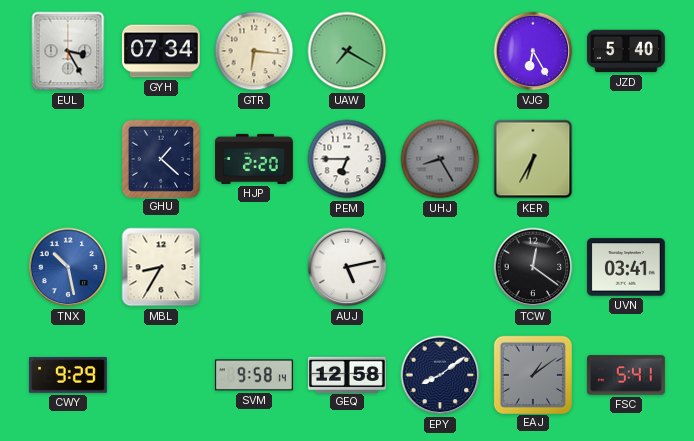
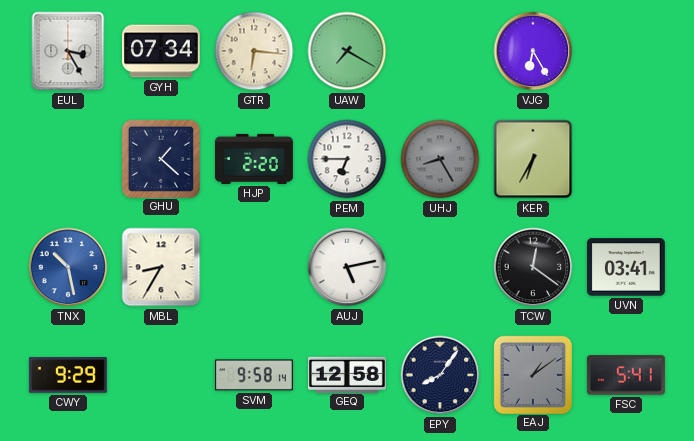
JZD: 5:40 -> none (626, 51)
EPY: 8:09 -> 8:06 (440, 375)
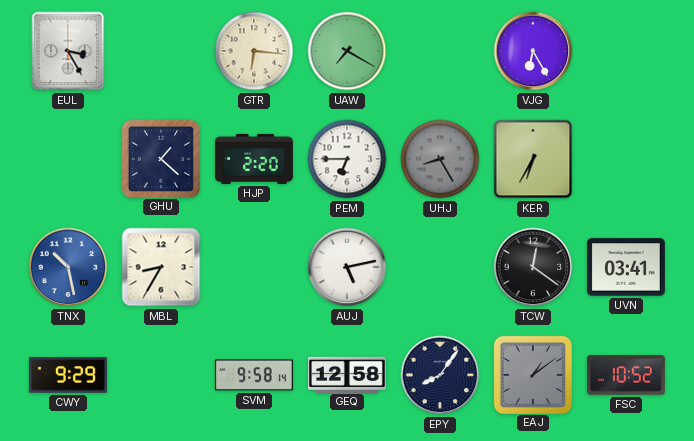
GYH: 07:34 -> none (161, 51)
FSC: 5:41 -> 10:52 (626, 375)
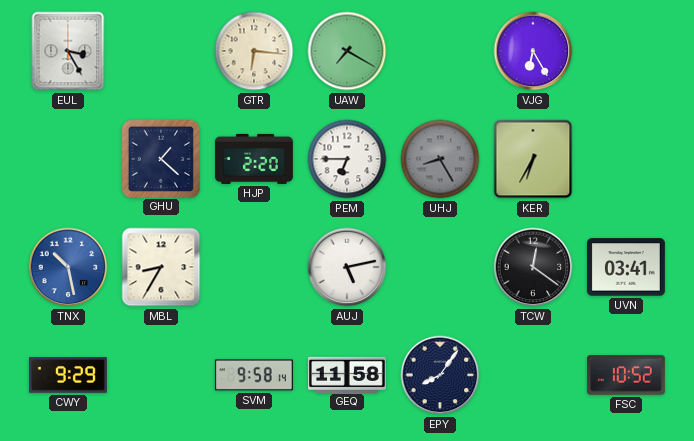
GEQ: 12:58 -> 11:58 (347, 374)
EAJ: 1:09 -> none (532, 374)
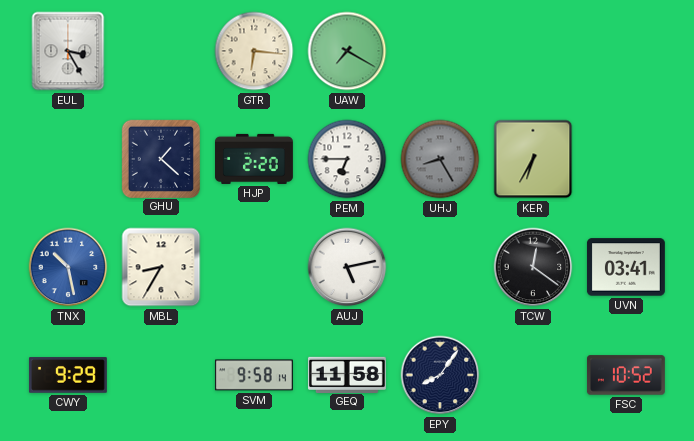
VJG: 6:25 -> none (533, 51)
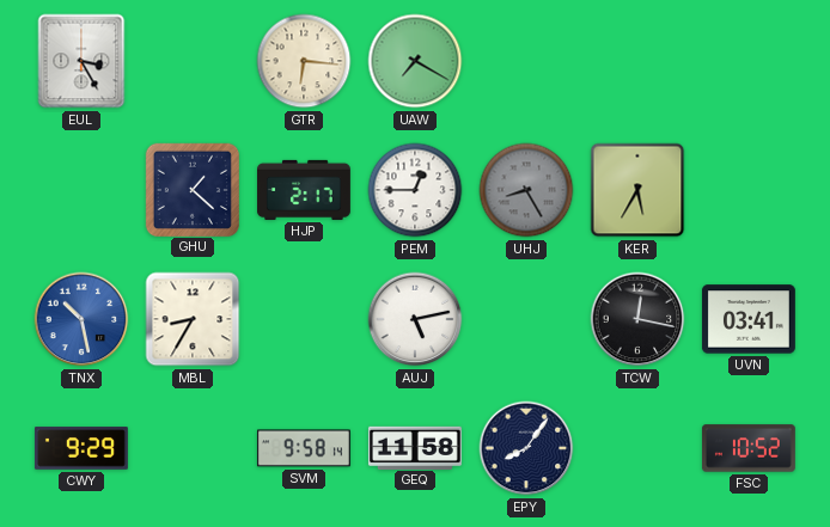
HJP: 2:20 -> 2:17 (305, 190)
PEM: 6:45 -> 12:45 (415, 190)
KER: 6:35 -> 5:35 (637, 190)
TCW: 12:21 -> 12:17 (637, 319)
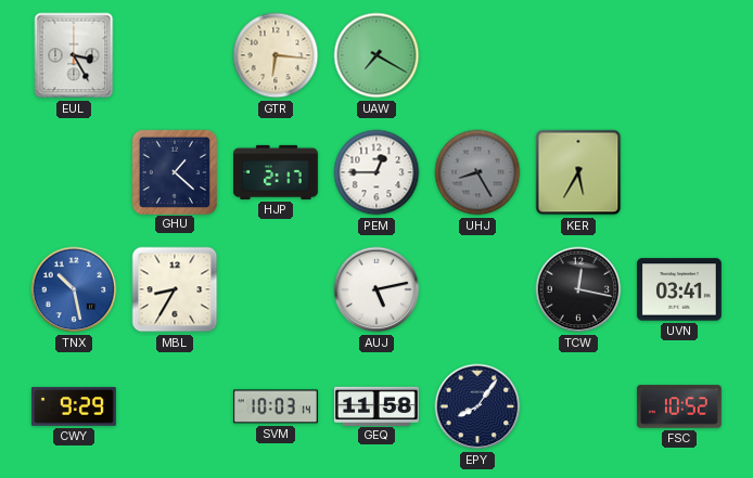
SVM: 9:58 -> 10:03 (276, 406)
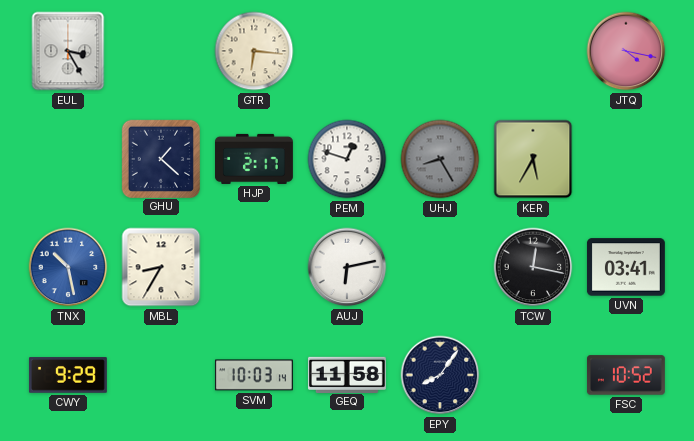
UAW: 7:20 -> none (376, 55)
JTQ: none -> 4:17 (626, 51)
PEM: 12:45 -> 12:48 (347, 159)
AUJ: 5:13 -> 6:13 (347, 267)
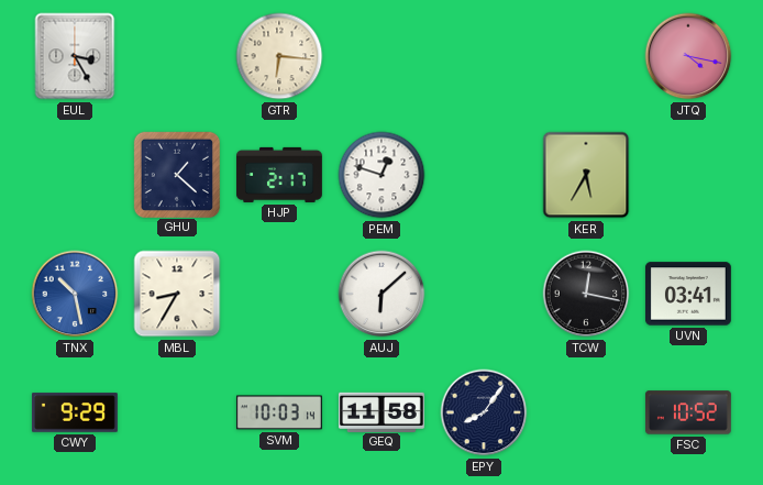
UHJ: 8:25 -> none (440, 159)
AUJ: 6:13 -> 6:08 (381, 294)
